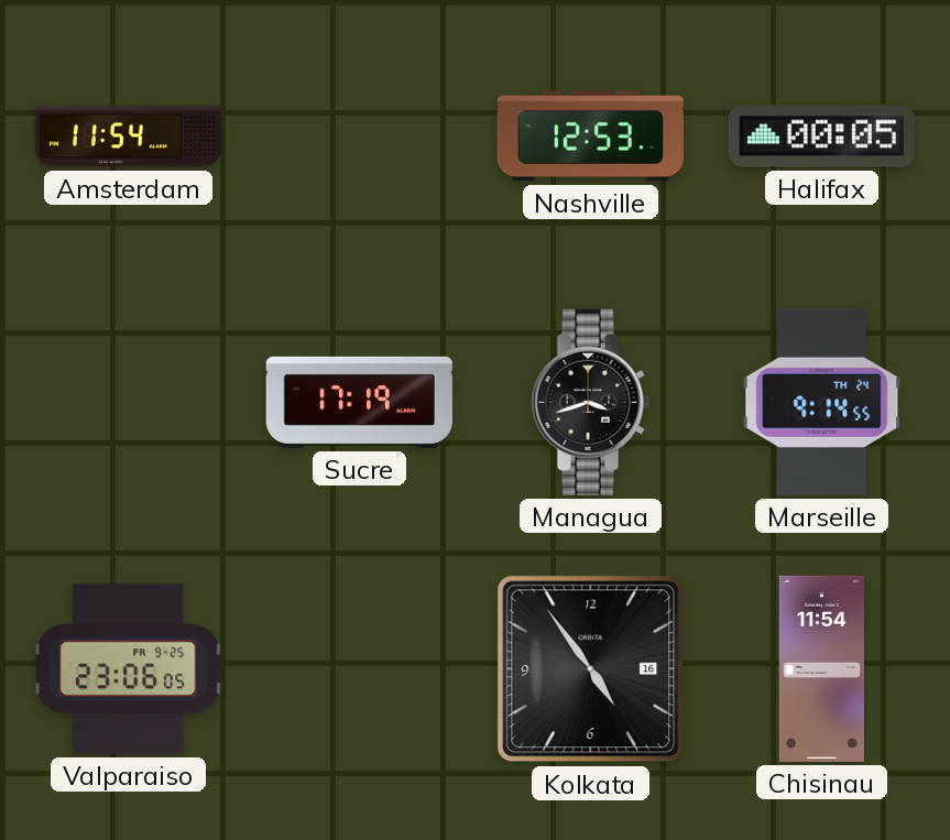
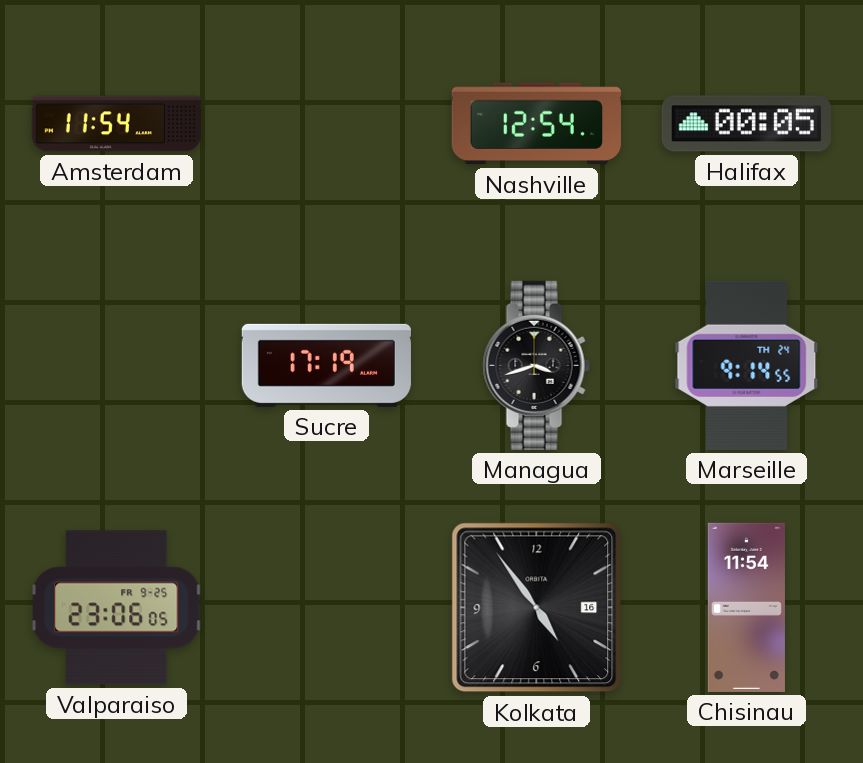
Nashville: 12:53 -> 12:54 (536, 124)
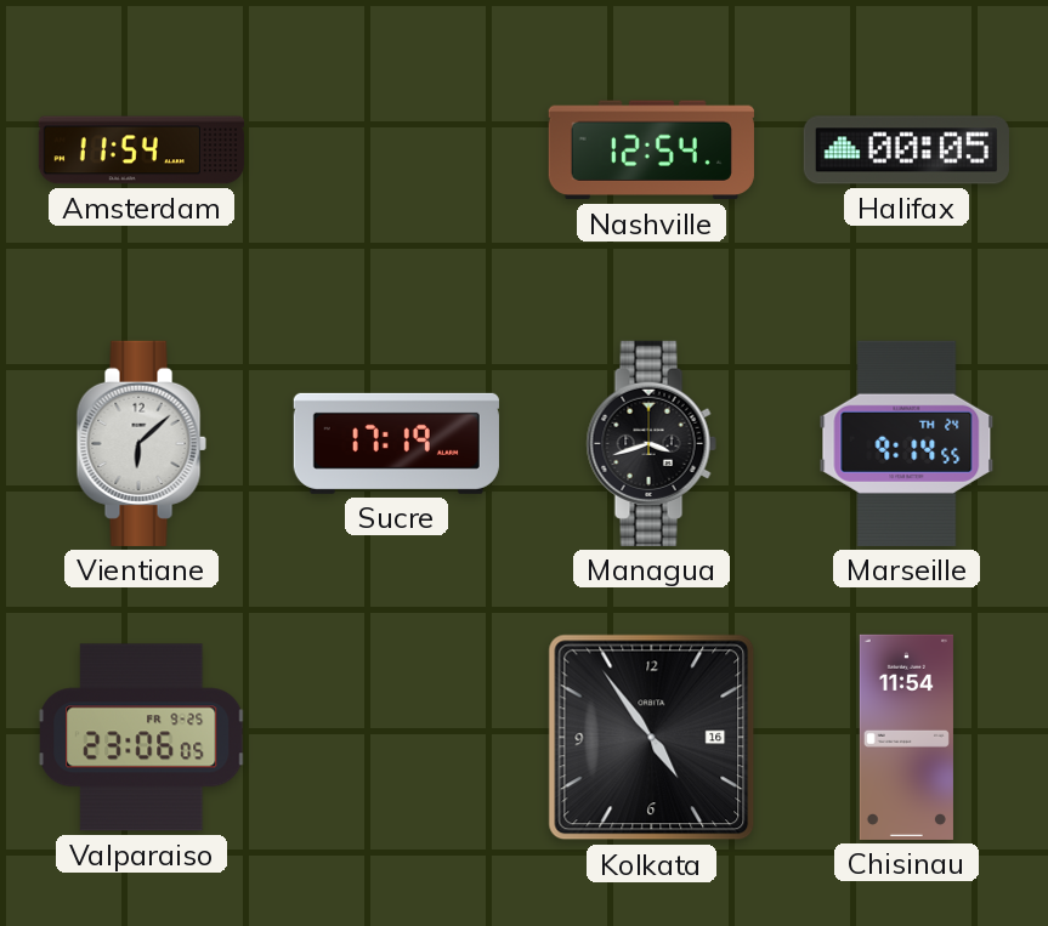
Vientiane: none -> 6:08 (141, 443)
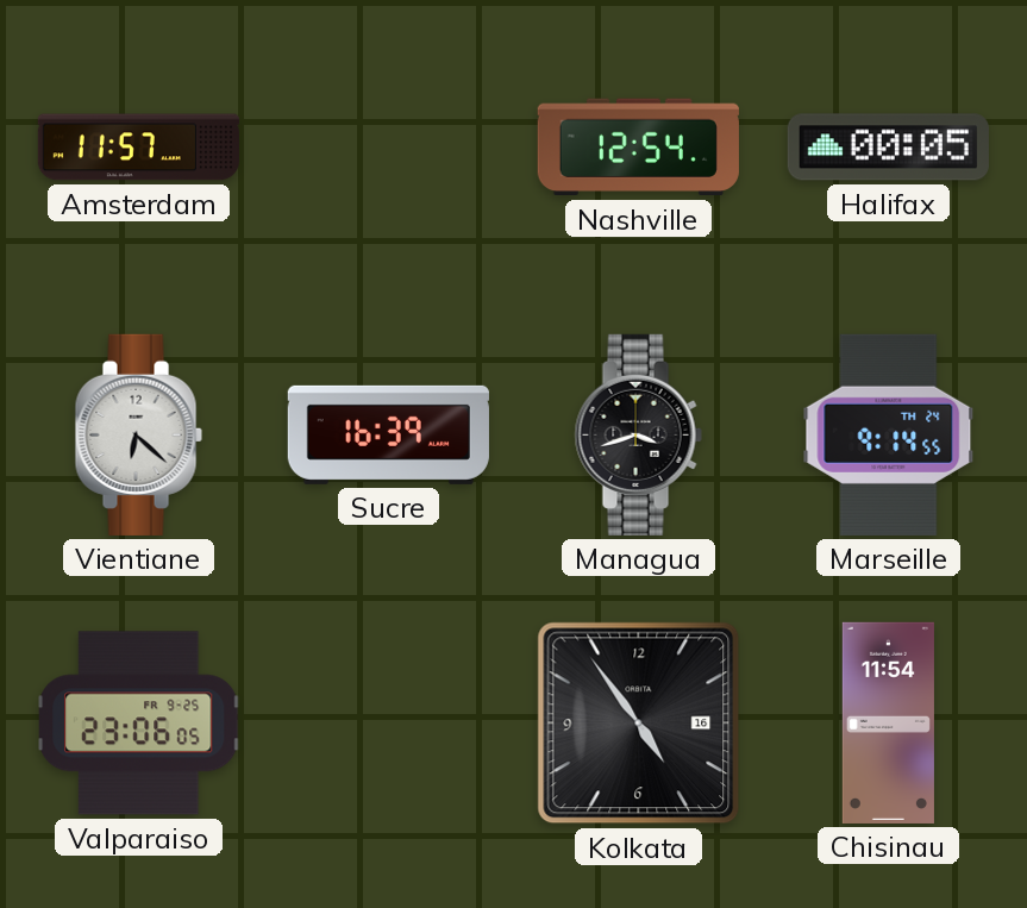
Amsterdam: 11:54 -> 11:57 (138, 148)
Vientiane: 6:08 -> 6:22 (138, 434)
Sucre: 17:19 -> 16:39 (388, 434)
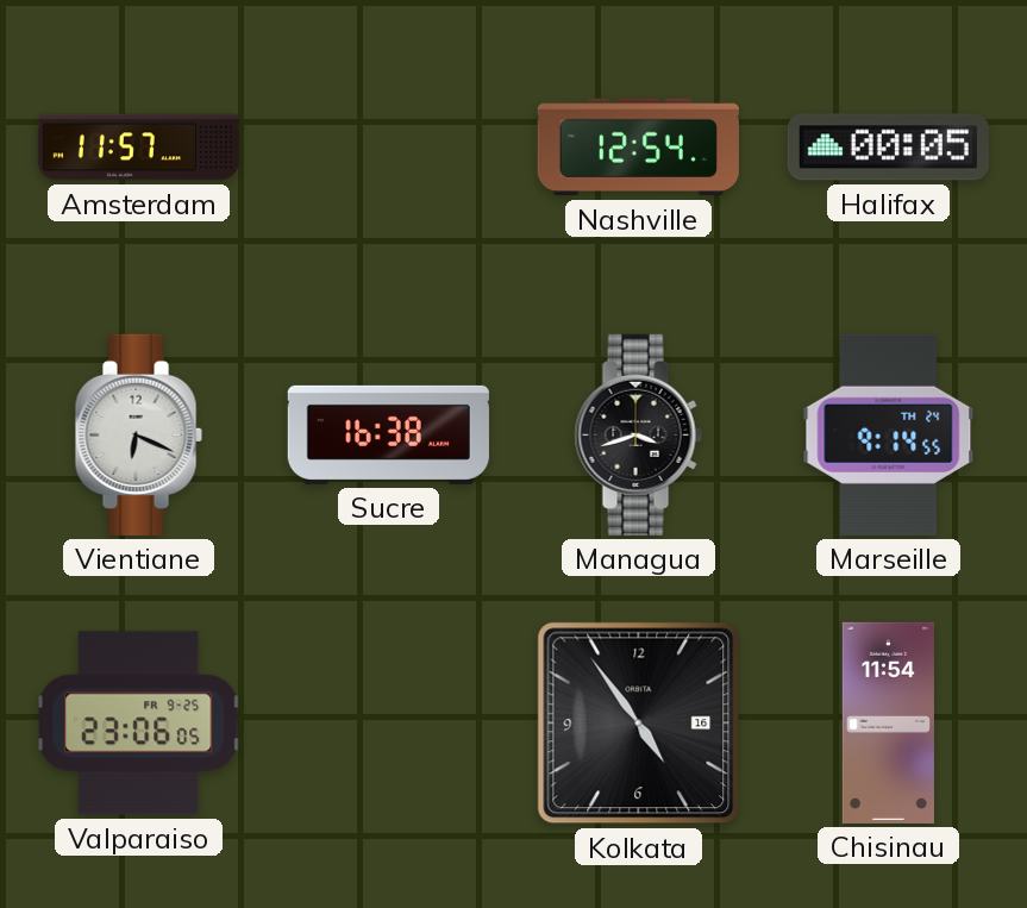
Vientiane: 6:22 -> 6:19 (138, 434)
Sucre: 16:39 -> 16:38 (388, 434)
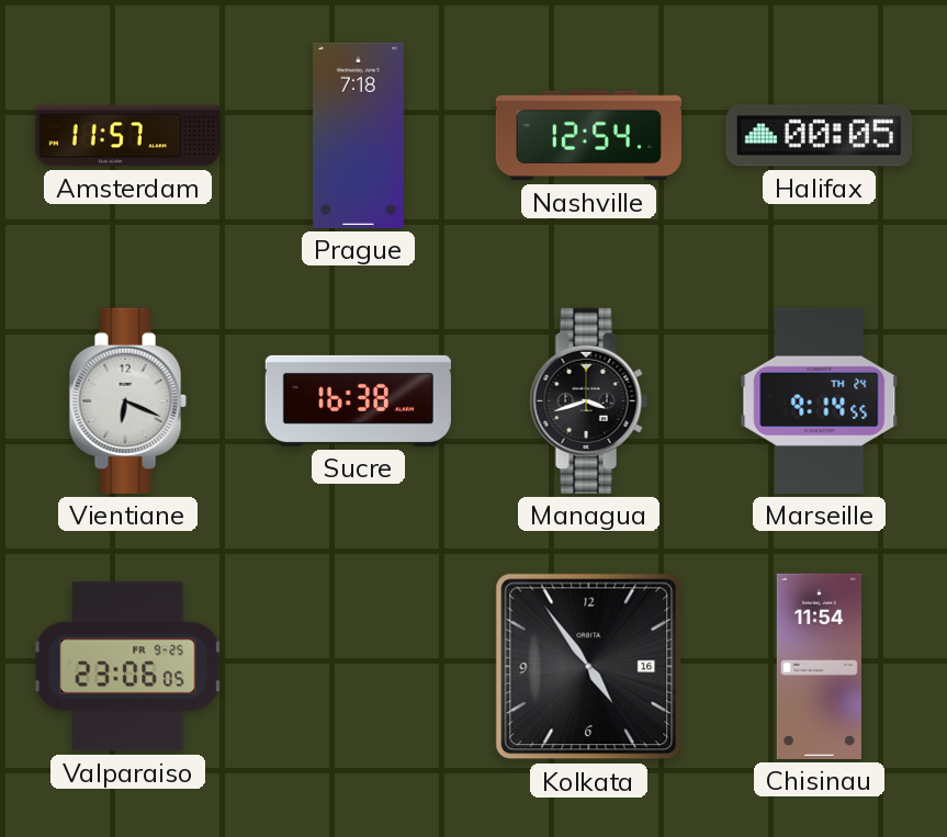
Prague: none -> 7:18 (359, 135)
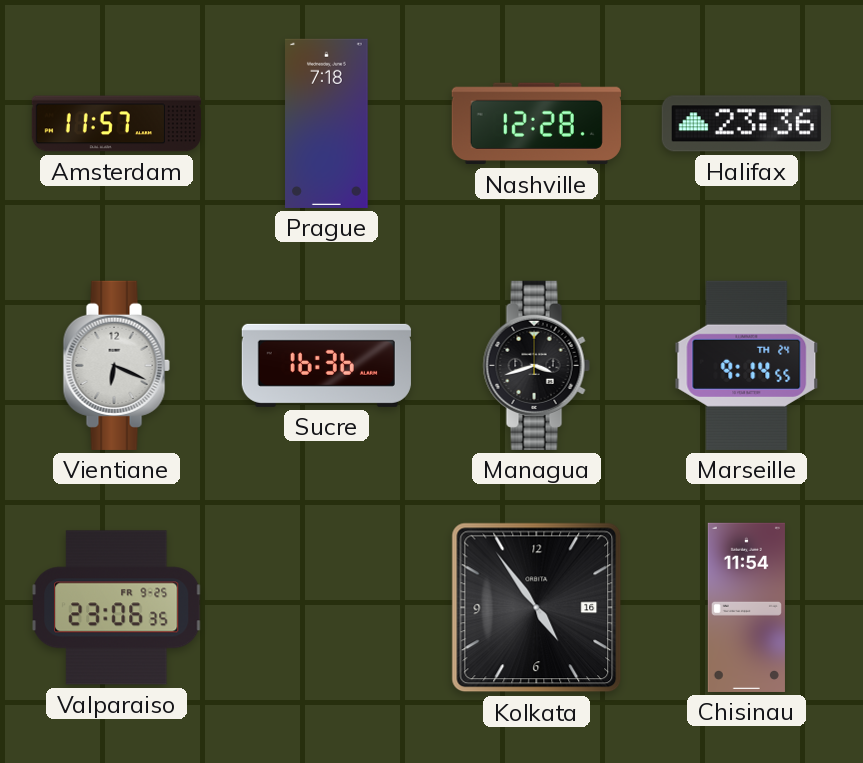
Nashville: 12:54 -> 12:28 (536, 124)
Halifax: 00:05 -> 23:36 (746, 124)
Sucre: 16:38 -> 16:36 (326, 365)
Valparaiso: 23:06:05 -> 23:06:35 (117, 608)
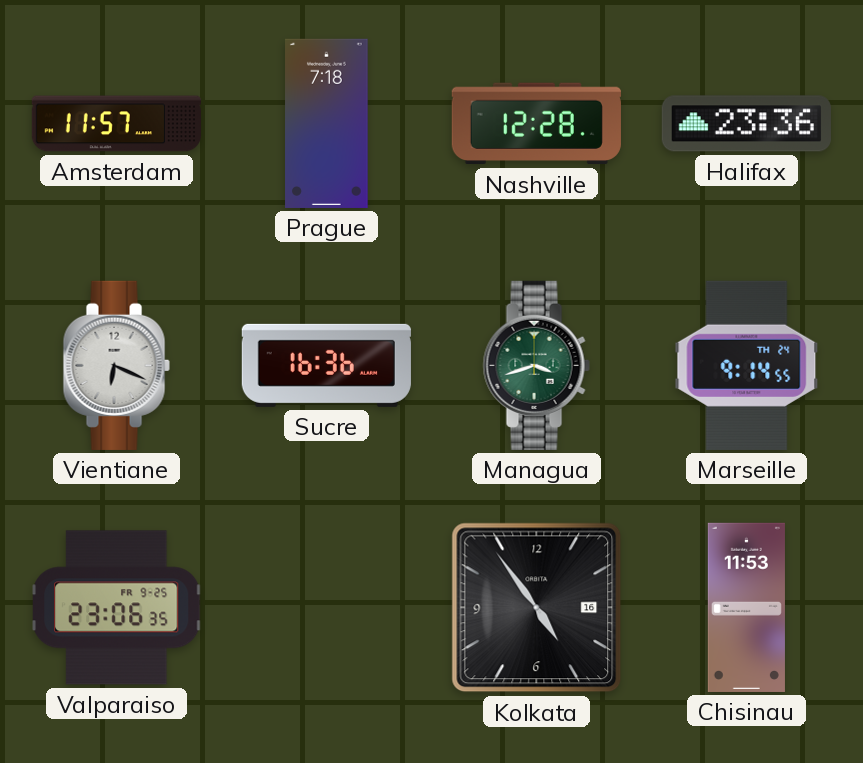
Managua dial: black -> green (536, 365)
Chisinau: 11:54 -> 11:53 (746, 607)
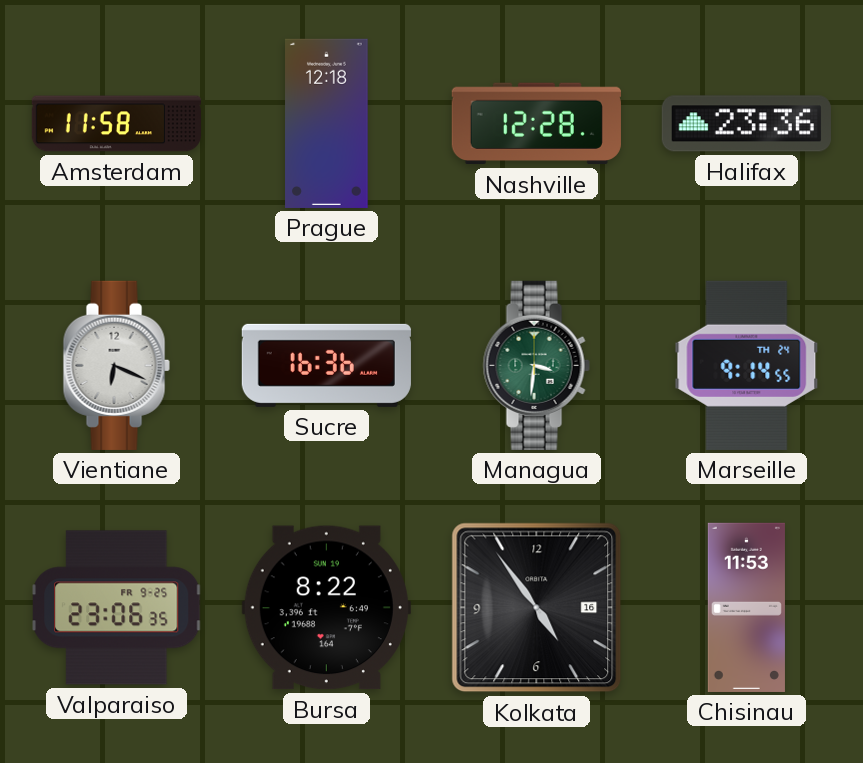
Amsterdam: 11:57 -> 11:58 (116, 124)
Prague: 7:18 -> 12:18 (327, 123)
Managua: 3:42 -> 3:31 (536, 365)
Bursa: none -> 8:22 (326, 608)
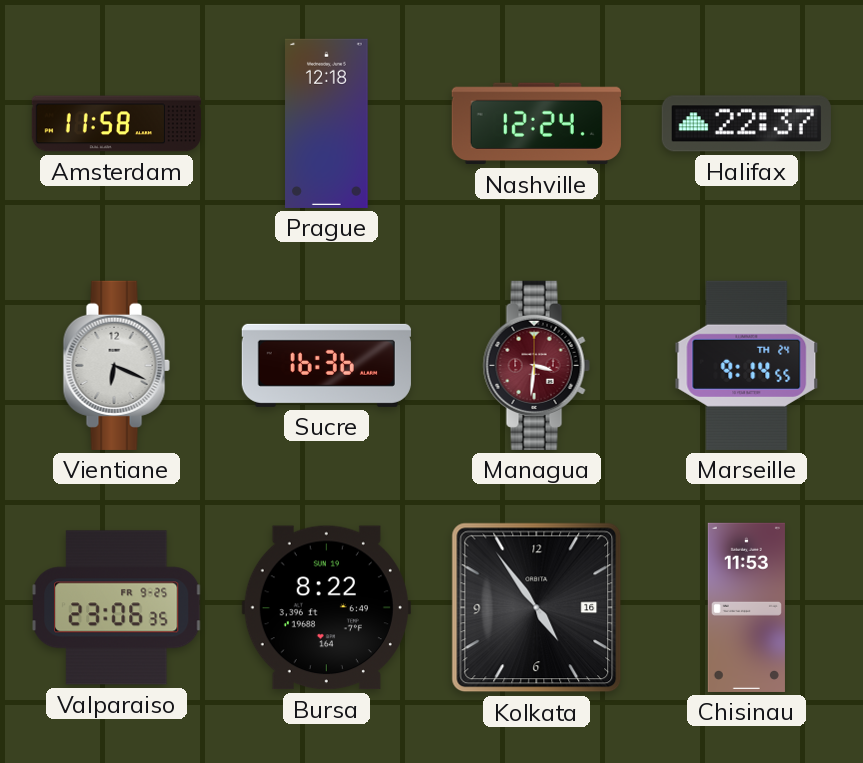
Nashville: 12:28 -> 12:24 (536, 124)
Halifax: 23:36 -> 22:37 (746, 124)
Managua dial: green -> burgundy (536, 365)
